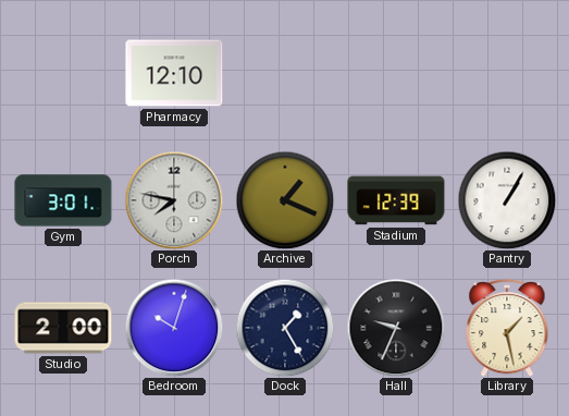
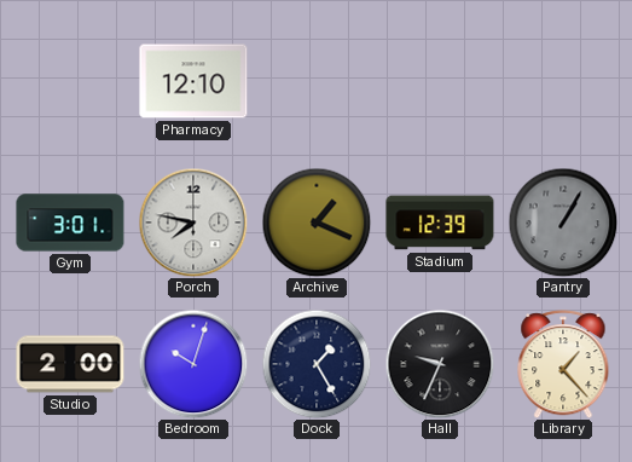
Pantry dial: white -> grey (563, 223)
Library: 1:28 -> 1:23 (563, 364)
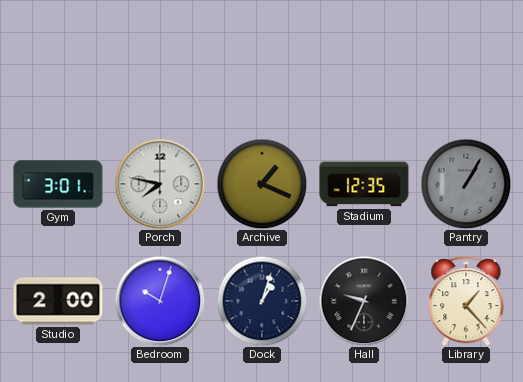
Pharmacy: 12:10 -> none (193, 81)
Stadium: 12:39 -> 12:35 (364, 184)
Dock: 1:25 -> 1:03 (262, 301)
